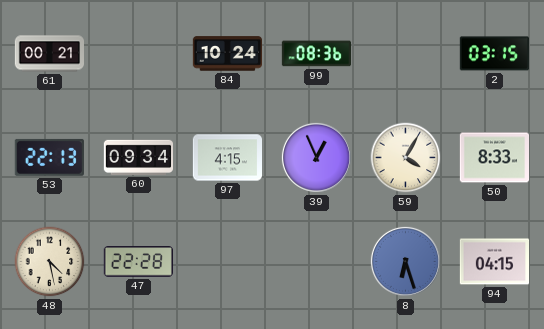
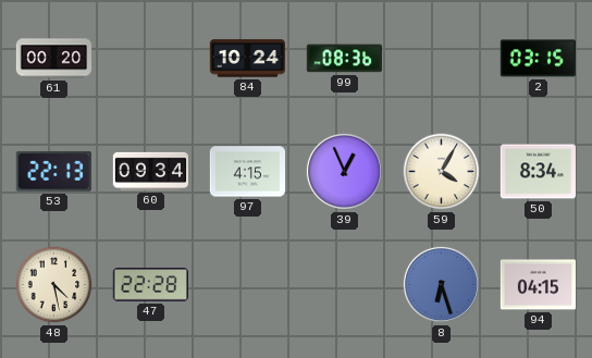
61: 00:21 -> 00:20 (53, 59)
50: 8:33 -> 8:34 (538, 172)
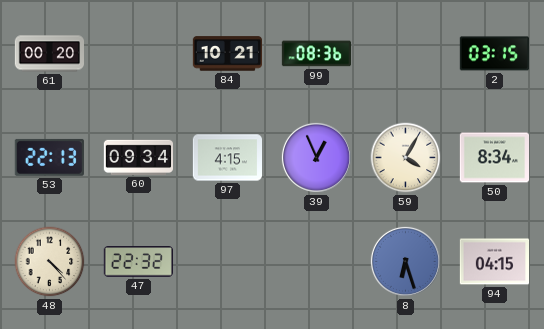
84: 10:24 -> 10:21 (227, 54)
48: 4:28 -> 4:23 (50, 262)
47: 22:28 -> 22:32 (138, 262)
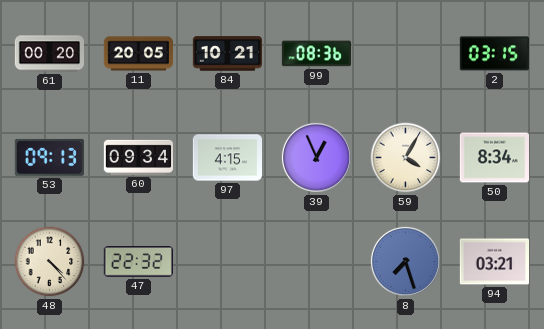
11: none -> 20:05 (138, 54)
53: 22:13 -> 09:13 (49, 157)
8: 6:27 -> 7:27 (405, 261)
94: 04:15 -> 03:21 (494, 262)
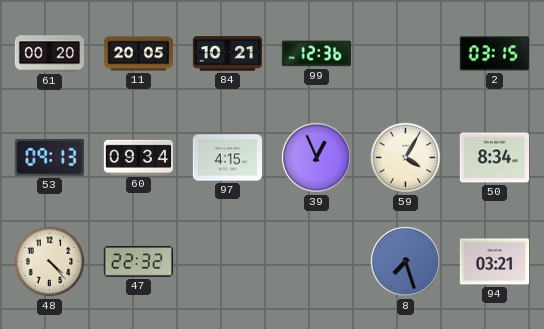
99: 08:36 -> 12:36 (316, 54)
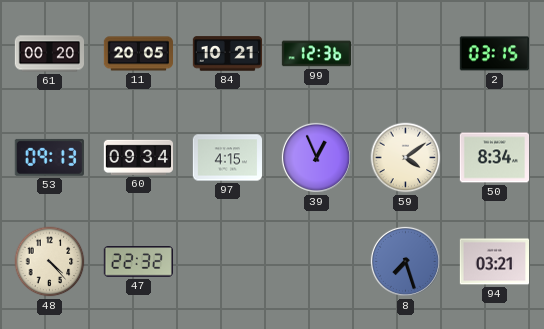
59: 4:05 -> 4:09 (406, 158)
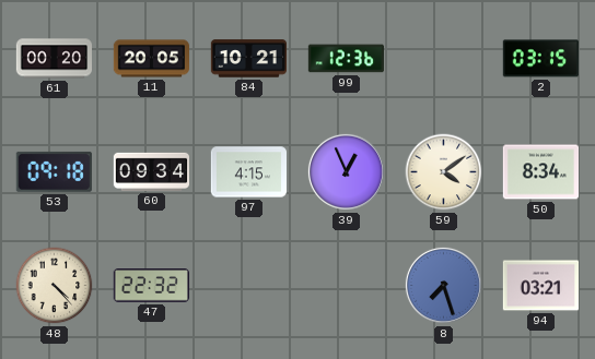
53: 09:13 -> 09:18 (54, 171)
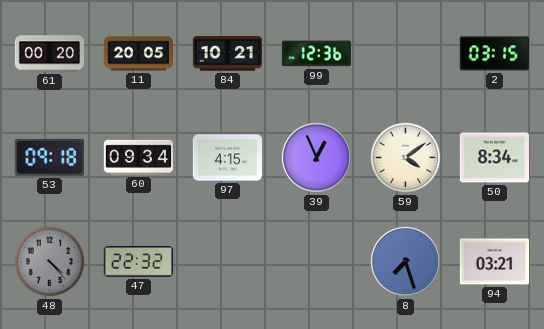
48 dial: cream -> grey (50, 262)
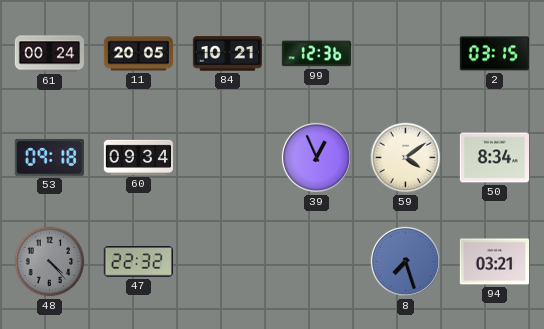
61: 00:20 -> 00:24 (49, 54)
97: 4:15 -> none (227, 158)
